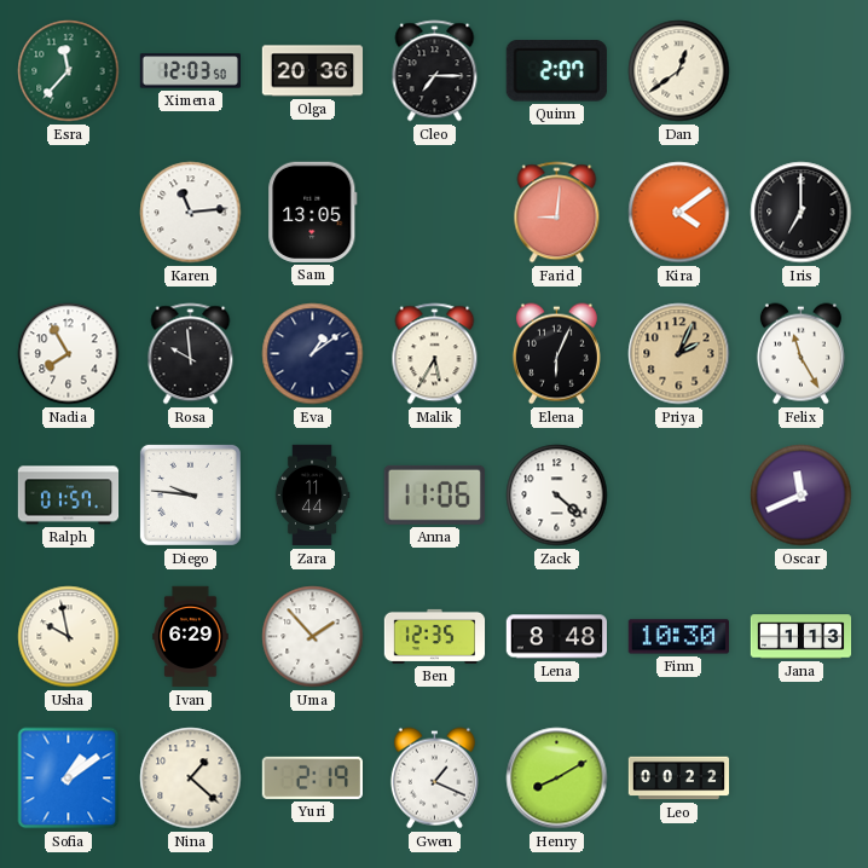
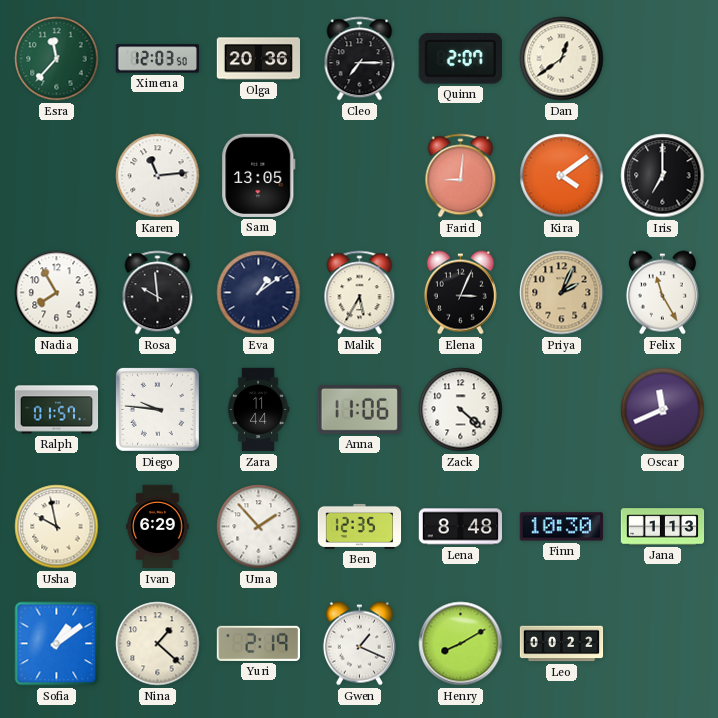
Elena: 6:04 -> 3:04 (460, 293)
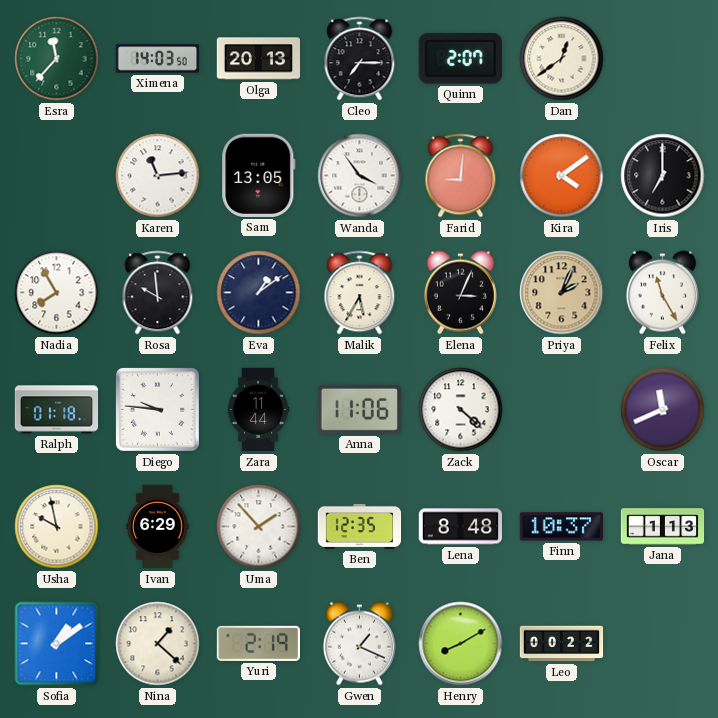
Ximena: 12:03 -> 14:03 (157, 59)
Olga: 20:36 -> 20:13 (259, 59)
Wanda: none -> 3:54 (360, 176)
Ralph: 01:57 -> 01:18 (57, 410)
Finn: 10:30 -> 10:37 (561, 527)
